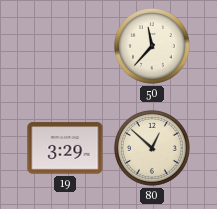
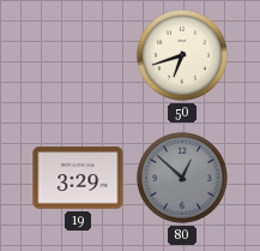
50: 11:37 -> 6:42 (182, 55)
80 dial: cream -> grey (182, 178)
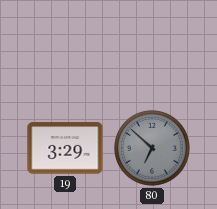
50: 6:42 -> none (182, 55)
80: 12:52 -> 6:52 (152, 148)
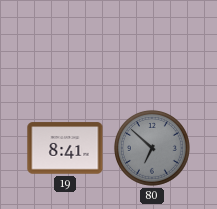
19: 3:29 -> 8:41 (65, 148)
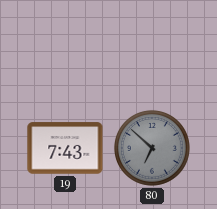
19: 8:41 -> 7:43 (65, 148)
